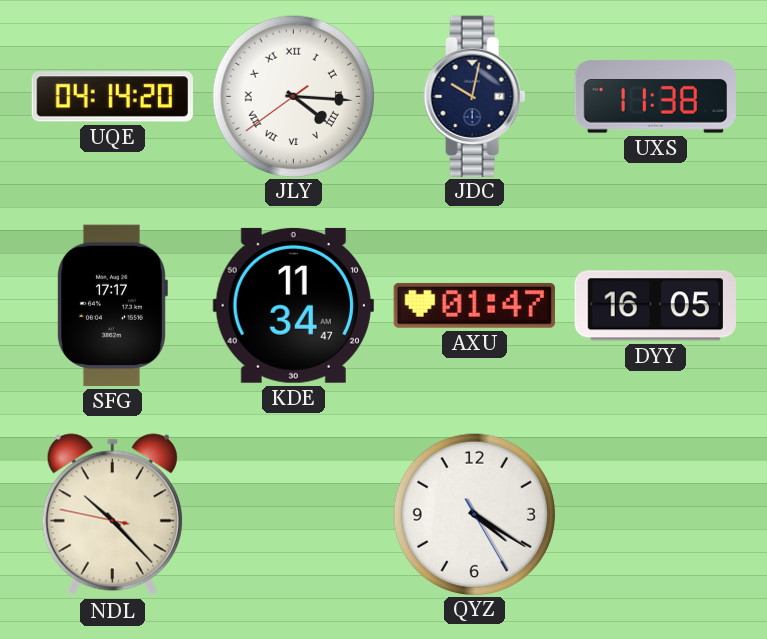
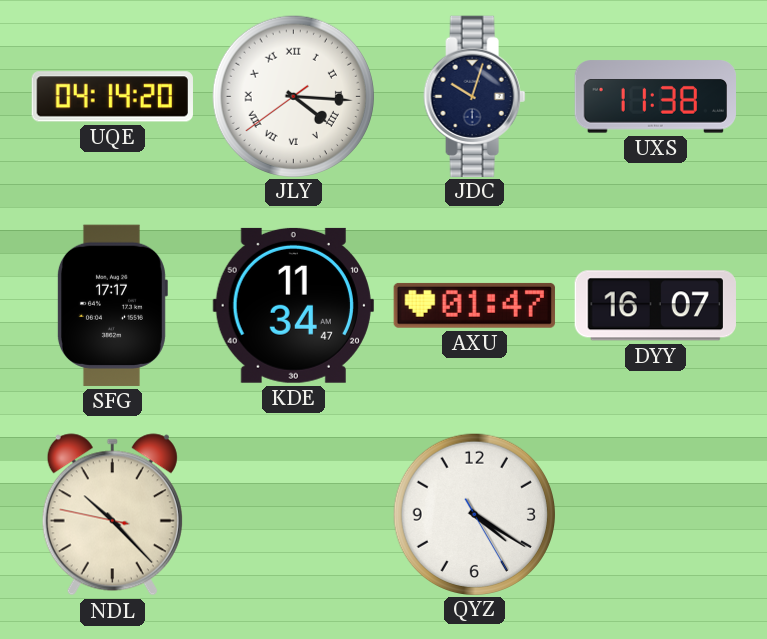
JDC: 10:02 -> 10:03 (475, 96)
DYY: 16:05 -> 16:07 (655, 306)
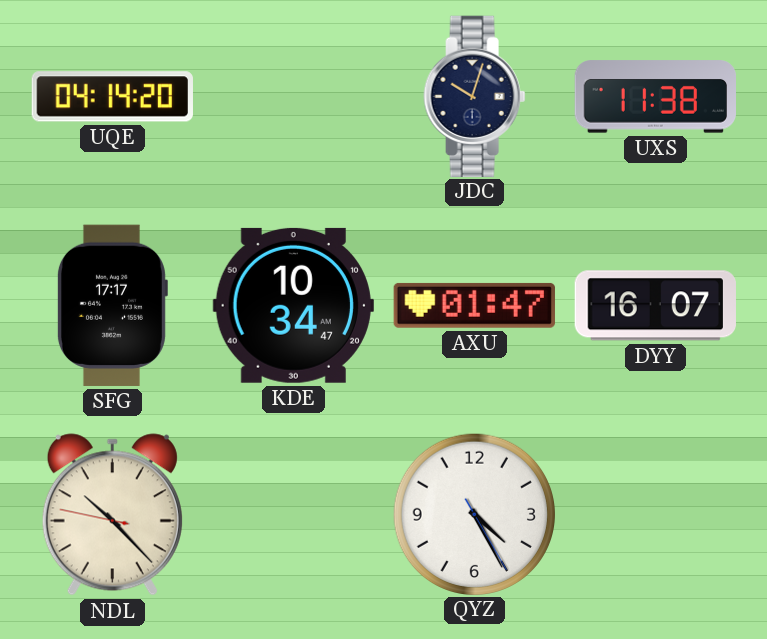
JLY: 4:15 -> none (293, 96)
KDE: 11:34 -> 10:34 (293, 305)
QYZ: 4:20 -> 4:25 (474, 514)
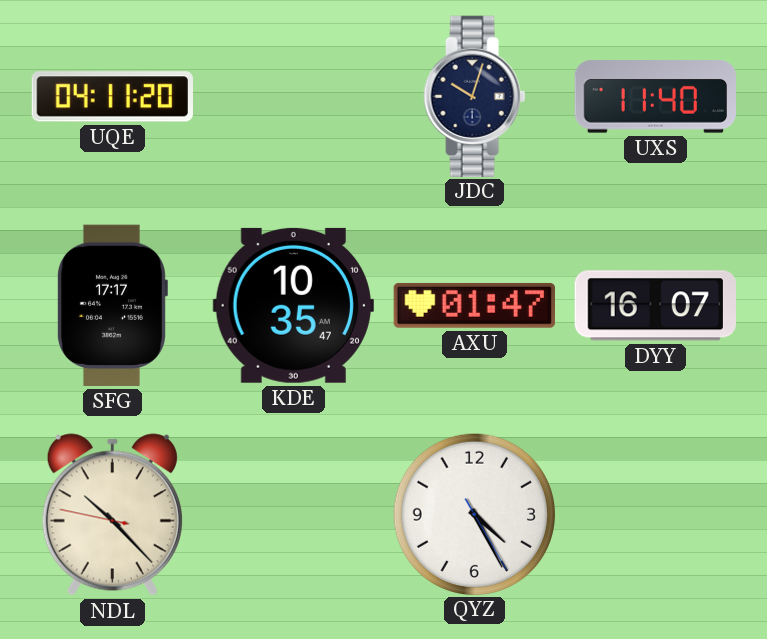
UQE: 04:14 -> 04:11 (112, 97)
UXS: 11:38 -> 11:40 (655, 97)
KDE: 10:34 -> 10:35 (293, 305)
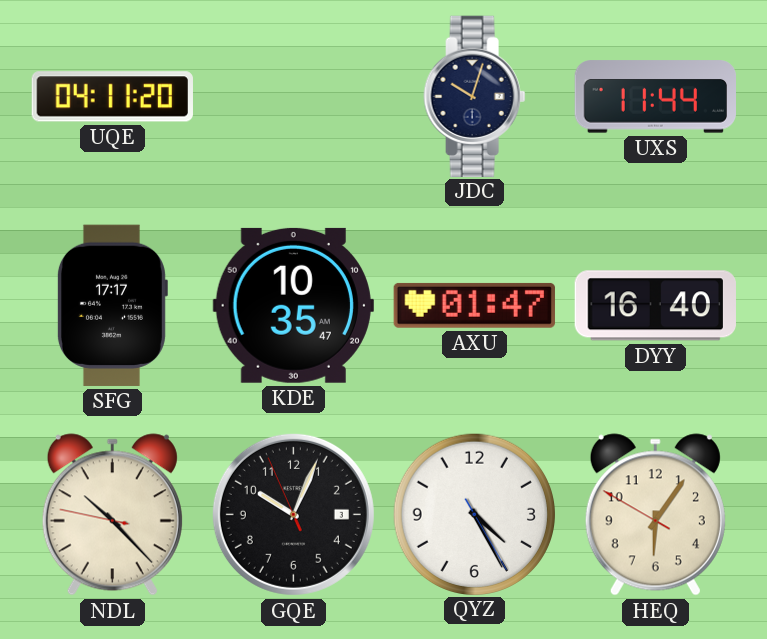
UXS: 11:40 -> 11:44 (655, 97)
DYY: 16:07 -> 16:40 (655, 306)
GQE: none -> 10:03 (293, 514)
HEQ: none -> 6:05 (655, 515)
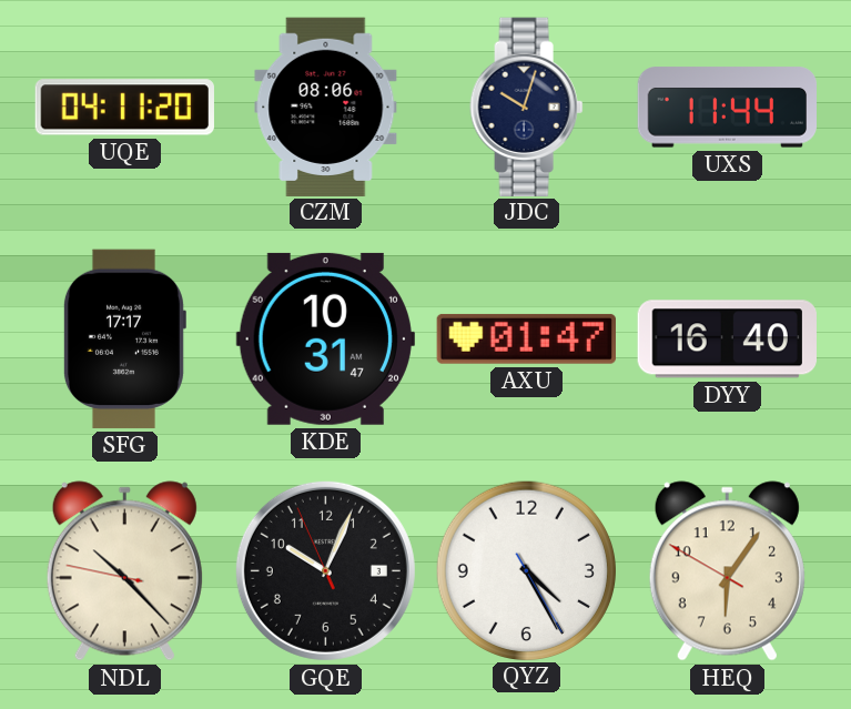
CZM: none -> 08:06 (326, 107)
KDE: 10:35 -> 10:31 (325, 338)
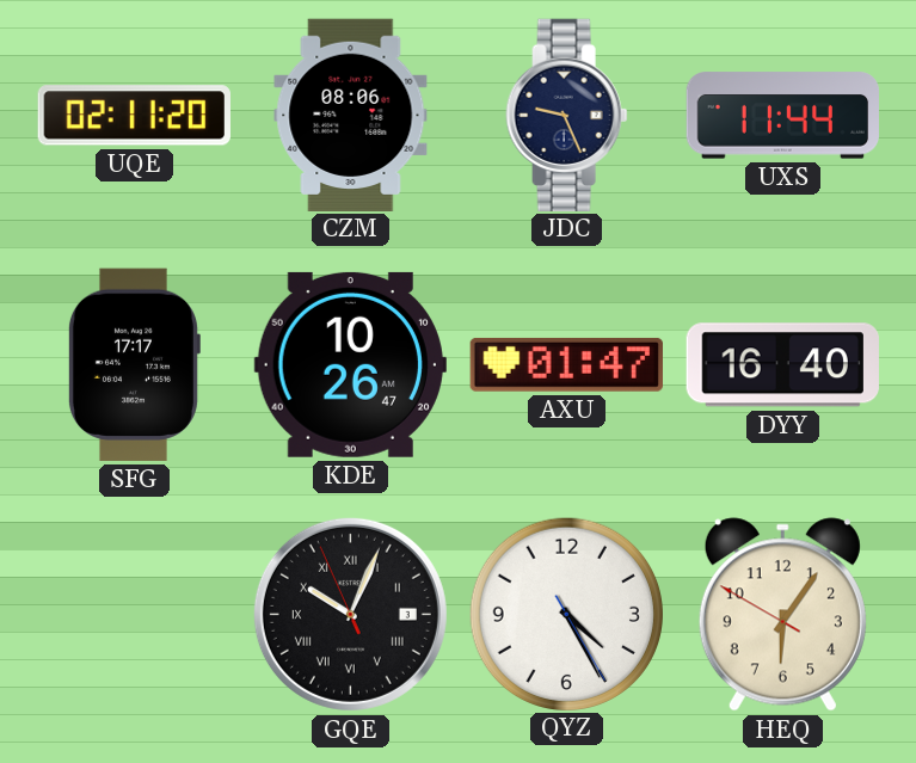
UQE: 04:11 -> 02:11 (134, 116)
JDC: 10:03 -> 9:26 (567, 115)
KDE: 10:31 -> 10:26 (350, 364)
NDL: 10:22 -> none (124, 571)
GQE numerals: Arabic -> Roman (350, 614)
